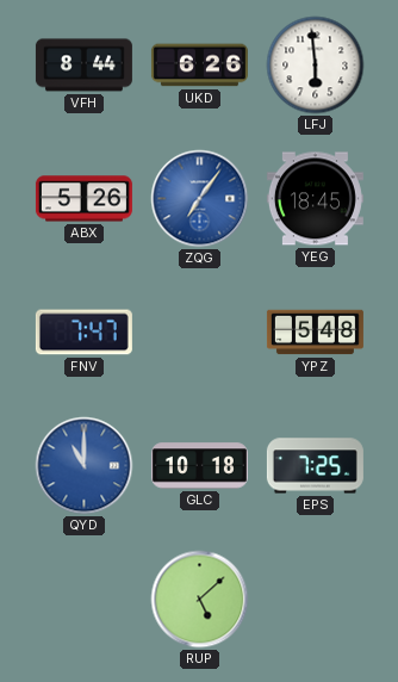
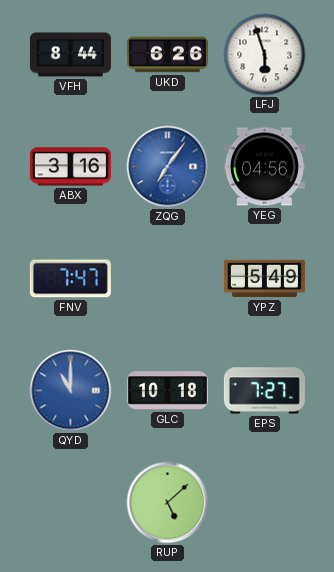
LFJ: 5:59 -> 5:57 (265, 55)
ABX: 5:26 -> 3:16 (70, 167)
YEG: 18:45 -> 04:56 (264, 167)
YPZ: 5:48 -> 5:49 (264, 279)
EPS: 7:25 -> 7:27 (264, 391)
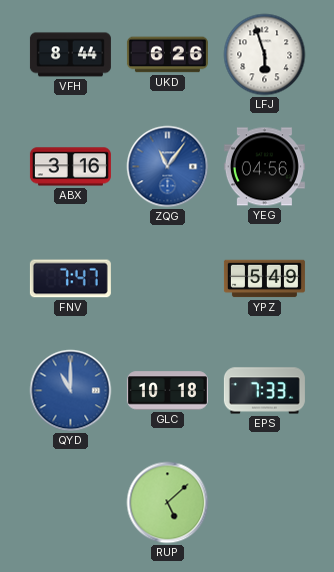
ZQG: 7:06 -> 11:06 (168, 167)
EPS: 7:27 -> 7:33 (264, 391)
